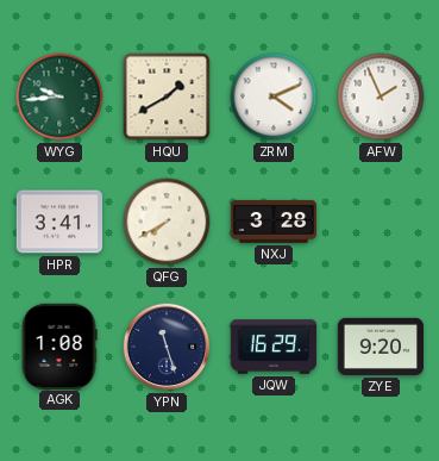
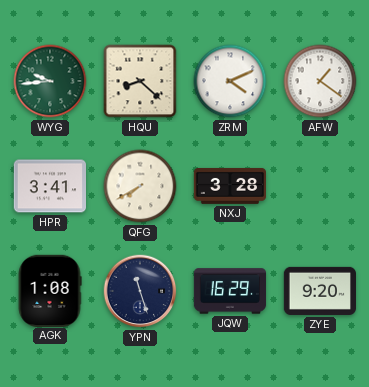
HQU: 1:40 -> 8:22 (140, 81)
AFW: 1:56 -> 1:21 (320, 81)
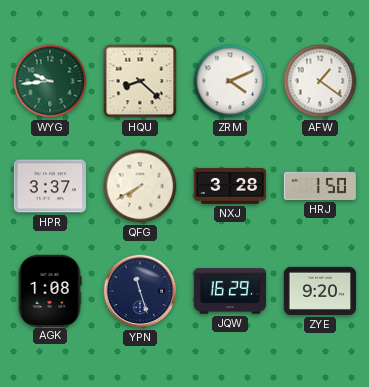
HPR: 3:41 -> 3:37 (49, 186)
HRJ: none -> 1:50 (319, 186)
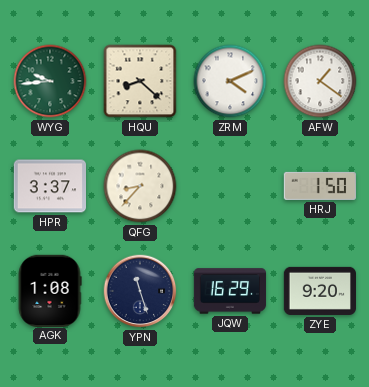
QFG: 7:40 -> 8:37 (140, 186)
NXJ: 3:28 -> none (229, 186)
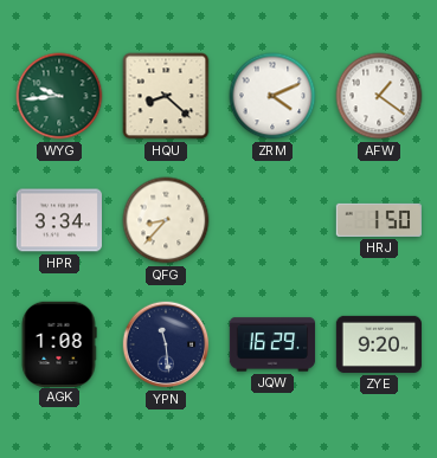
HPR: 3:37 -> 3:34 (58, 220)
YPN: 11:27 -> 11:29 (166, 344)
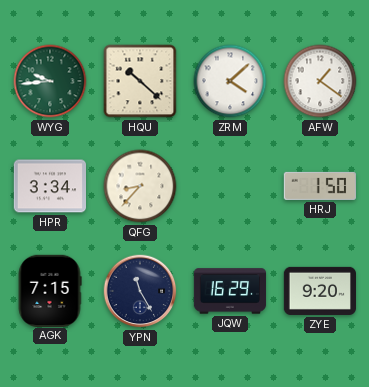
HQU: 8:22 -> 10:22 (140, 81)
ZRM: 4:11 -> 4:08 (230, 81)
AGK: 1:08 -> 7:15 (50, 290)
YPN: 11:29 -> 11:25 (140, 291)
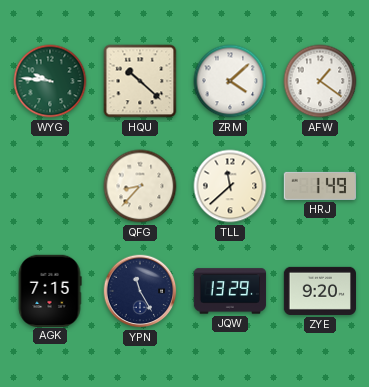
WYG: 9:44 -> 9:46 (50, 81)
HPR: 3:34 -> none (49, 186)
TLL: none -> 11:38 (230, 186)
HRJ: 1:50 -> 1:49 (319, 186)
JQW: 16:29 -> 13:29 (230, 291)
